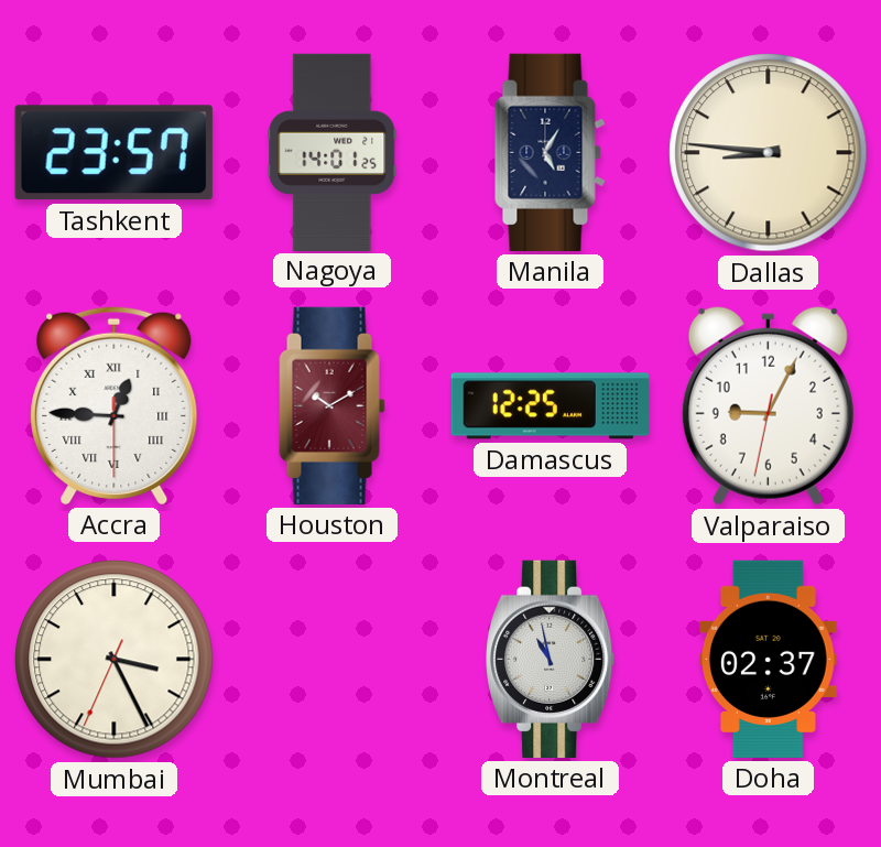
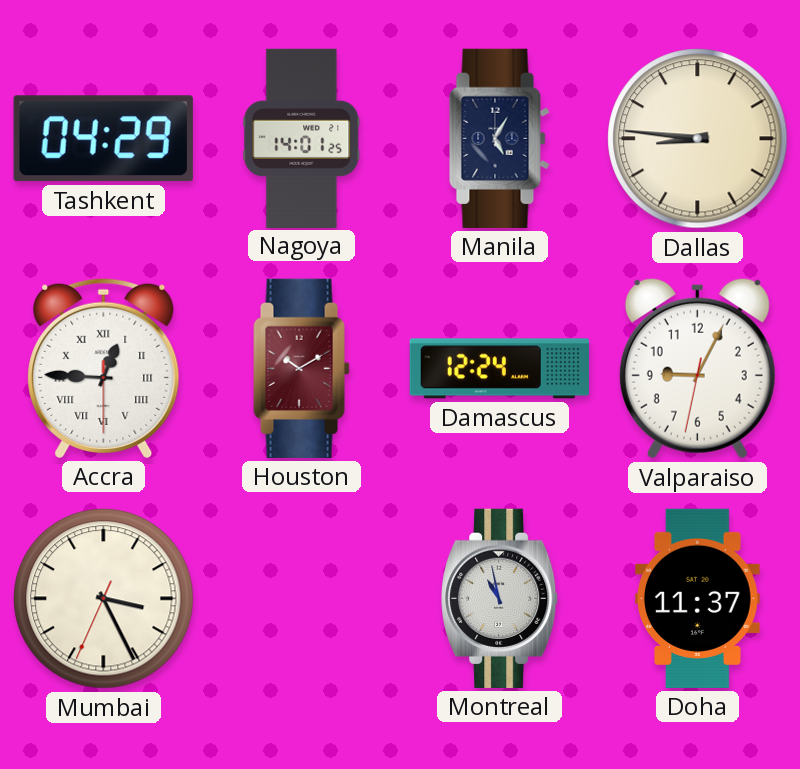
Tashkent: 23:57 -> 04:29 (103, 139)
Damascus: 12:25 -> 12:24 (499, 369)
Doha: 02:37 -> 11:37 (697, 598)
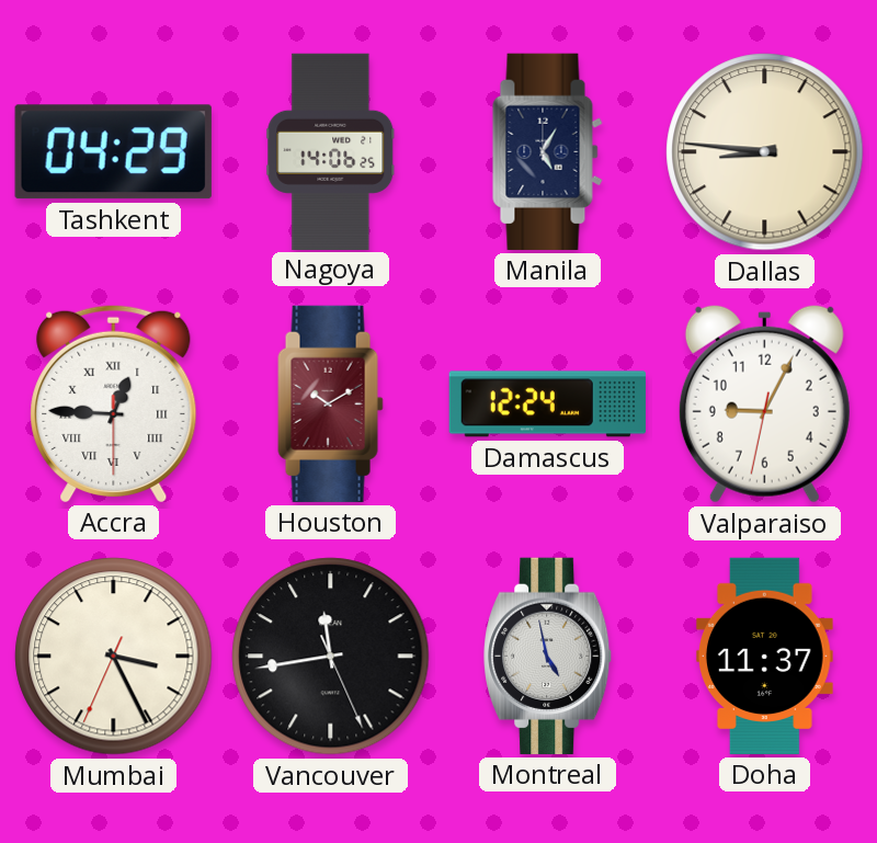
Nagoya: 14:01 -> 14:06 (331, 151)
Vancouver: none -> 11:43 (331, 657)
Montreal: 10:58 -> 4:58 (548, 656)
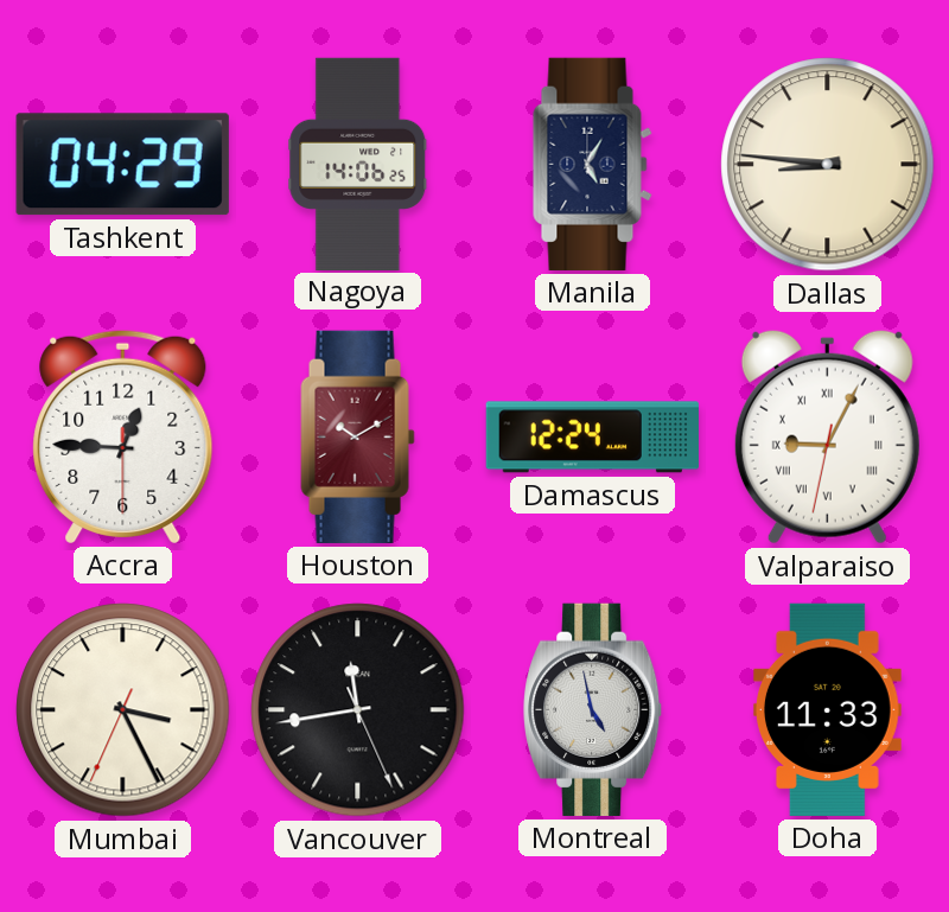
Accra numerals: Roman -> Arabic (123, 436)
Valparaiso numerals: Arabic -> Roman (827, 436)
Doha: 11:37 -> 11:33 (827, 709)
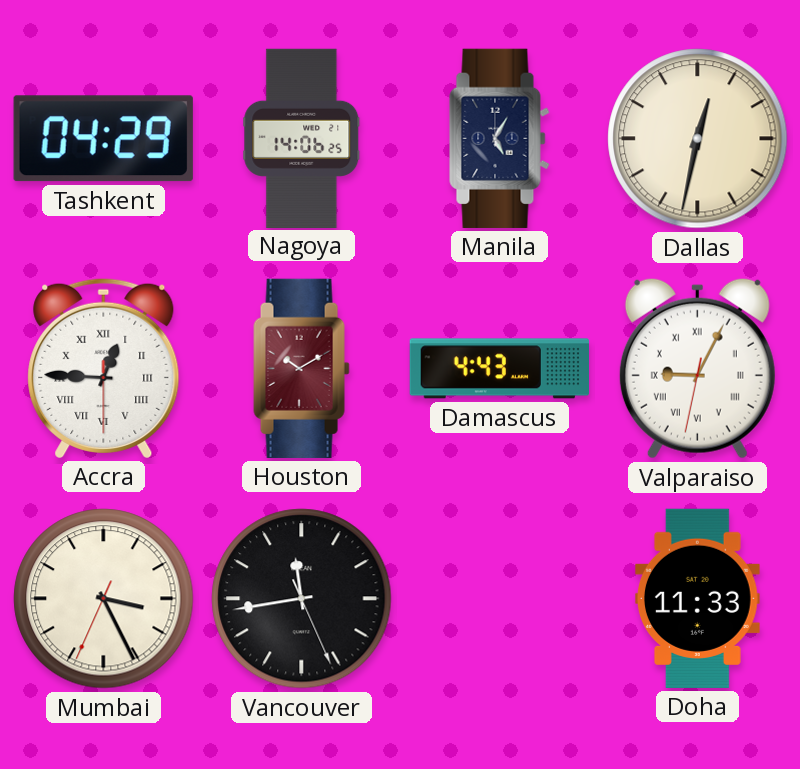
Dallas: 8:46 -> 12:32 (698, 139)
Accra numerals: Arabic -> Roman (104, 368)
Damascus: 12:24 -> 4:43 (499, 369)
Montreal: 4:58 -> none (593, 709)
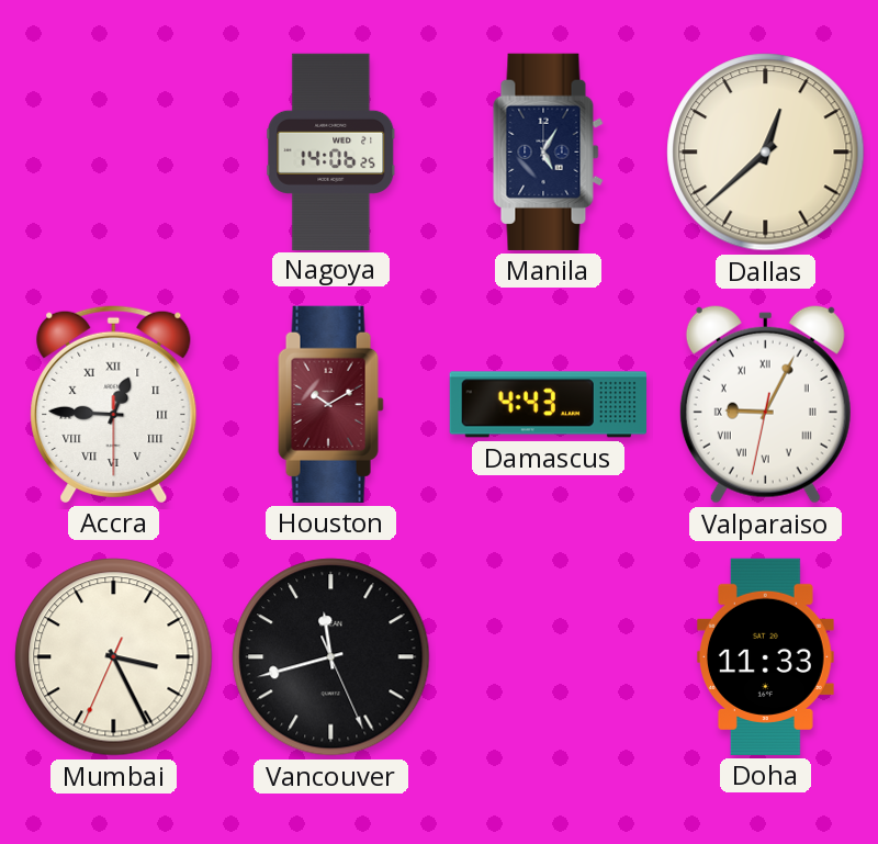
Tashkent: 04:29 -> none (103, 139)
Dallas: 12:32 -> 12:38 (766, 153)
Vancouver: 11:43 -> 11:42 (331, 657)
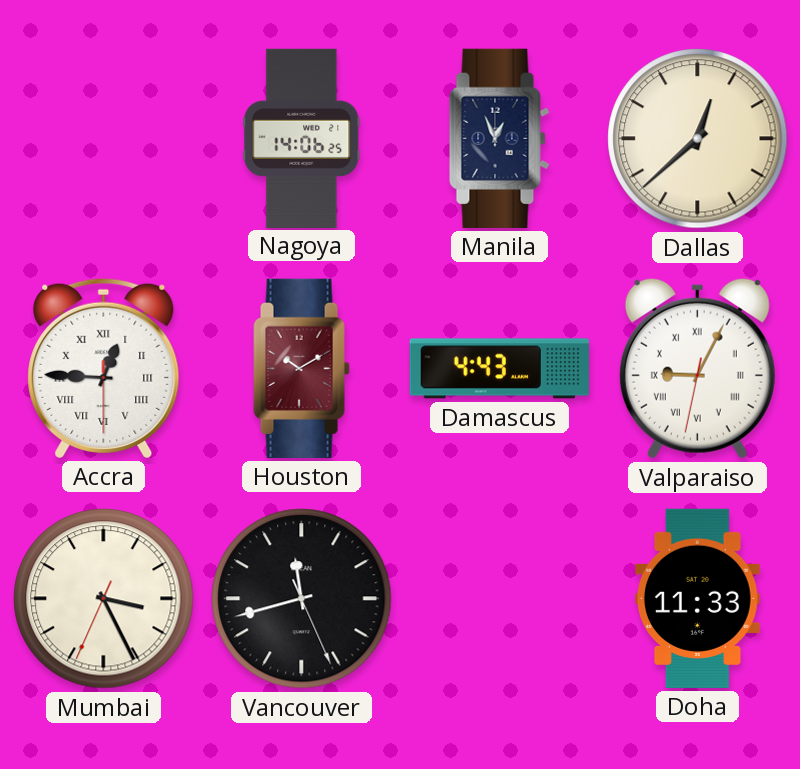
Manila: 5:05 -> 12:56 (500, 138)
